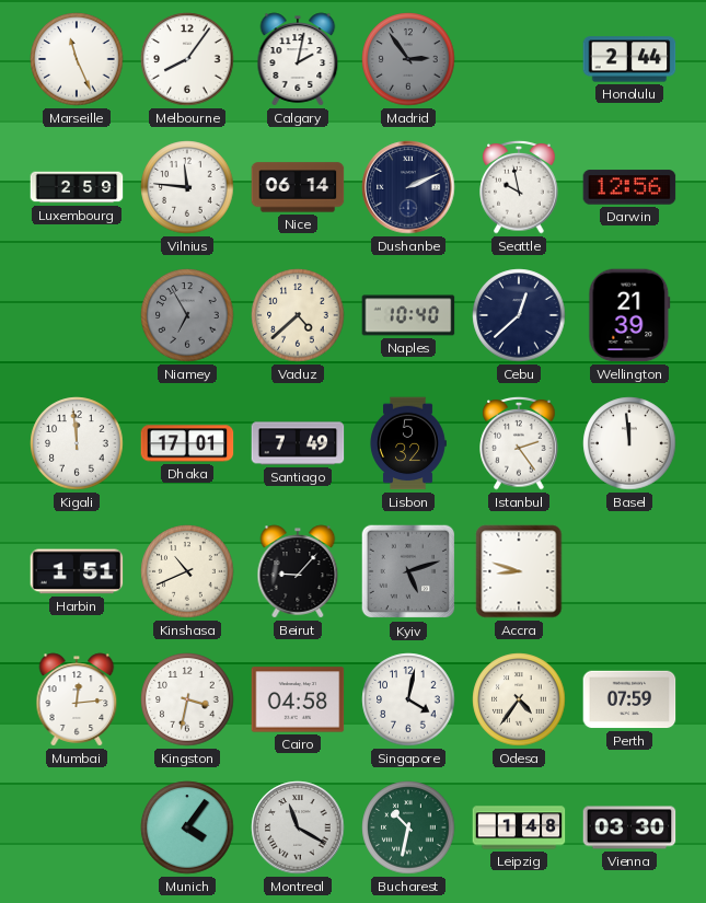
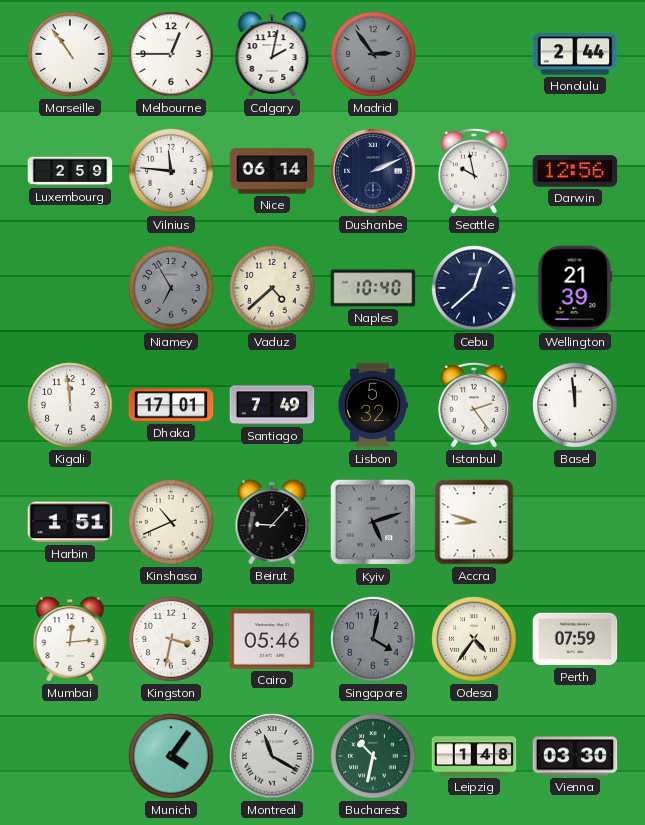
Marseille: 11:26 -> 10:54 (70, 54)
Melbourne: 8:06 -> 12:45 (171, 54)
Cairo: 04:58 -> 05:46 (272, 639)
Singapore dial: white -> grey (373, 639)
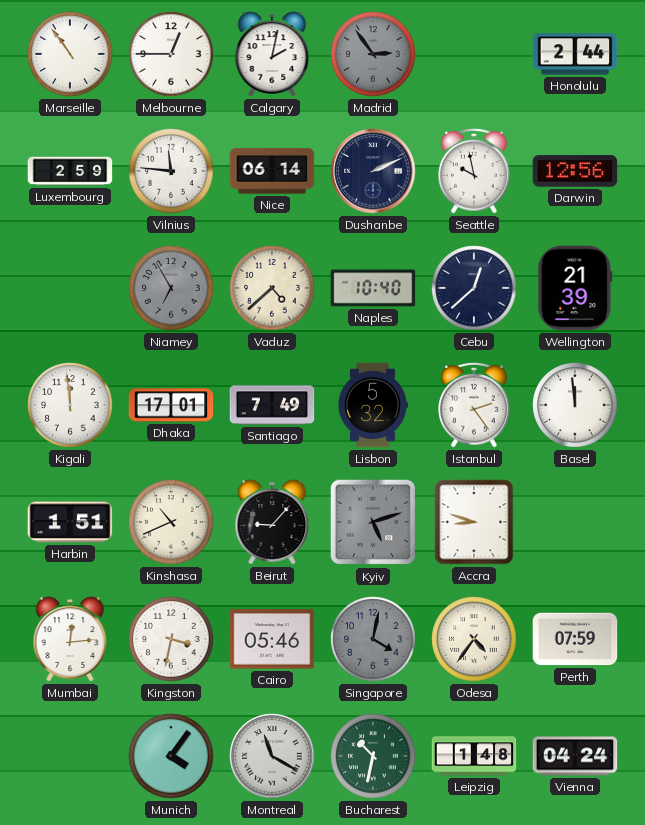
Vienna: 03:30 -> 04:24 (575, 756)
